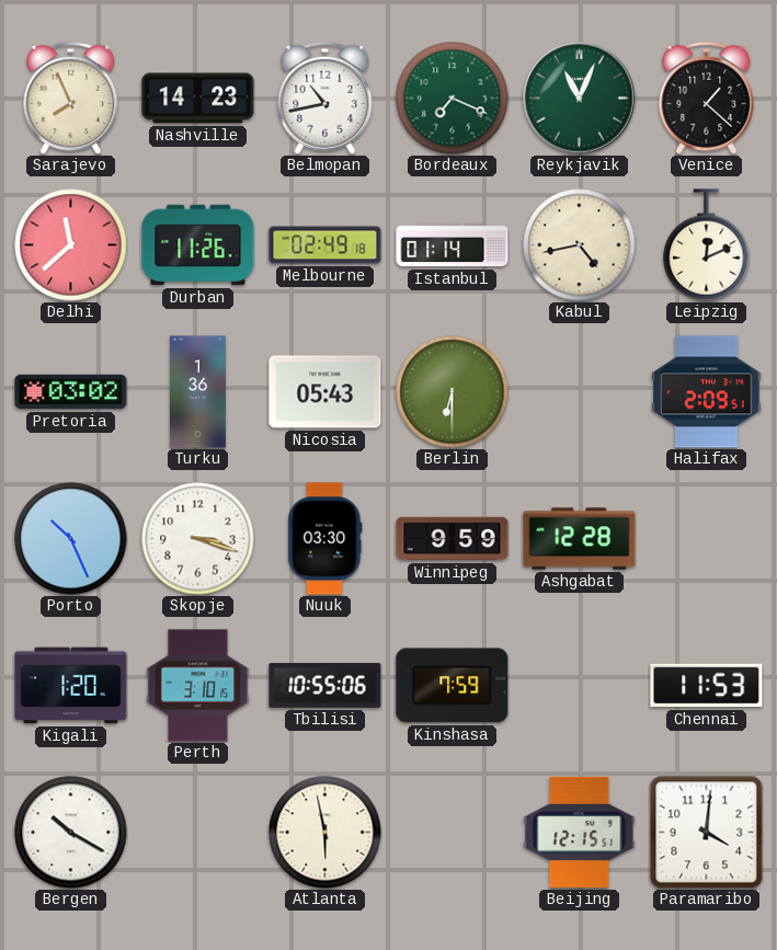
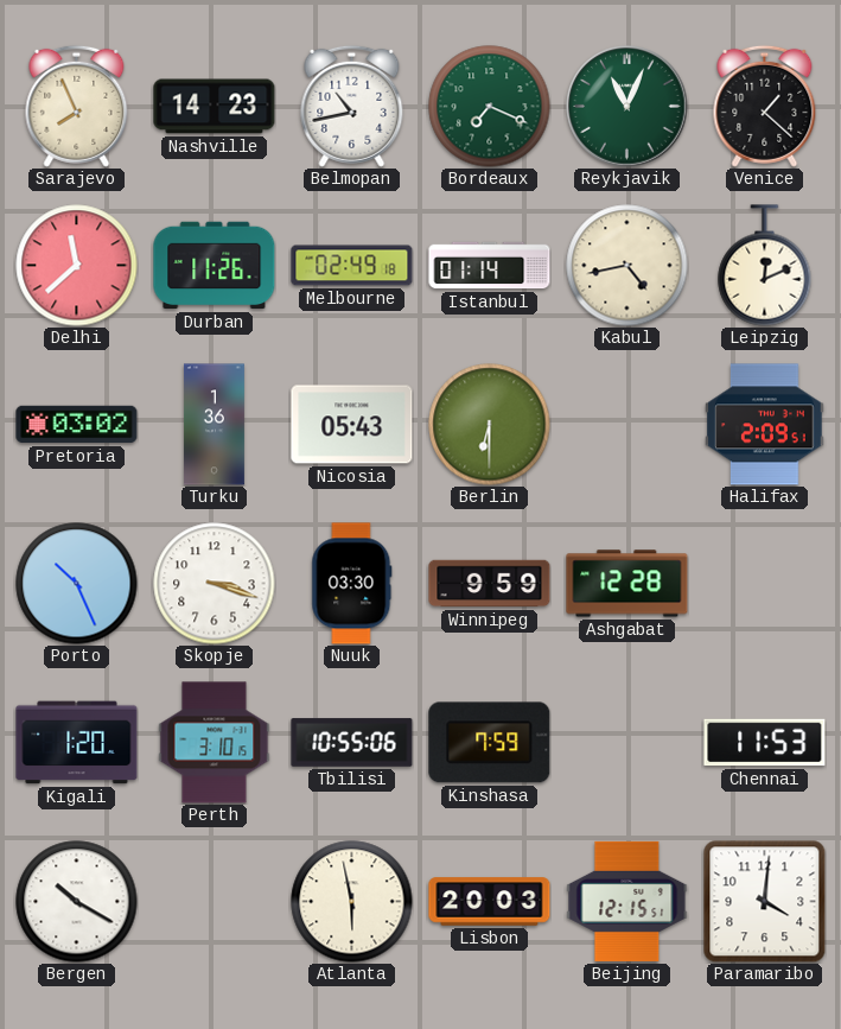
Lisbon: none -> 20:03 (490, 902)
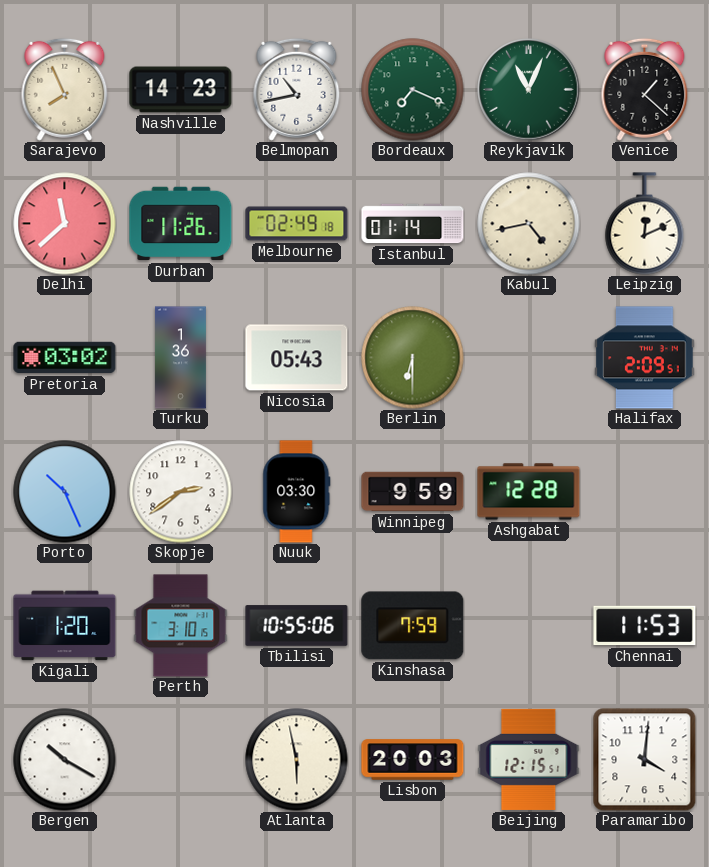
Skopje: 3:18 -> 2:39 (181, 492)
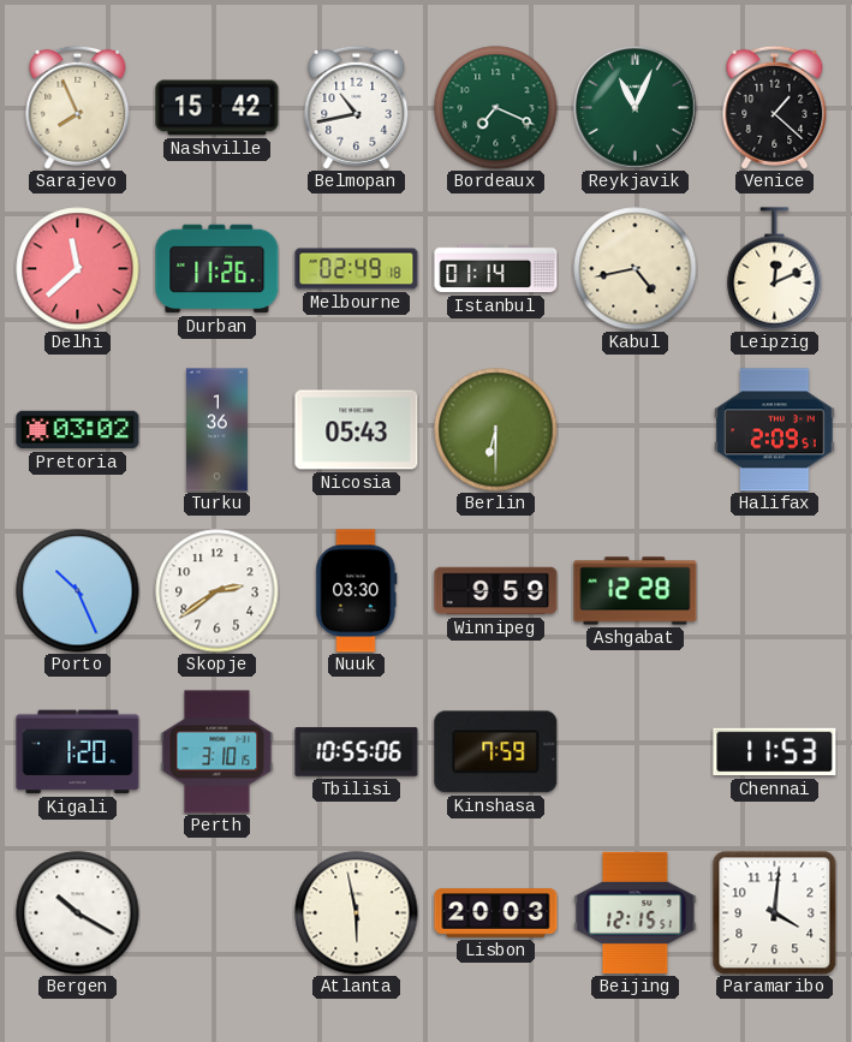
Nashville: 14:23 -> 15:42 (218, 108)
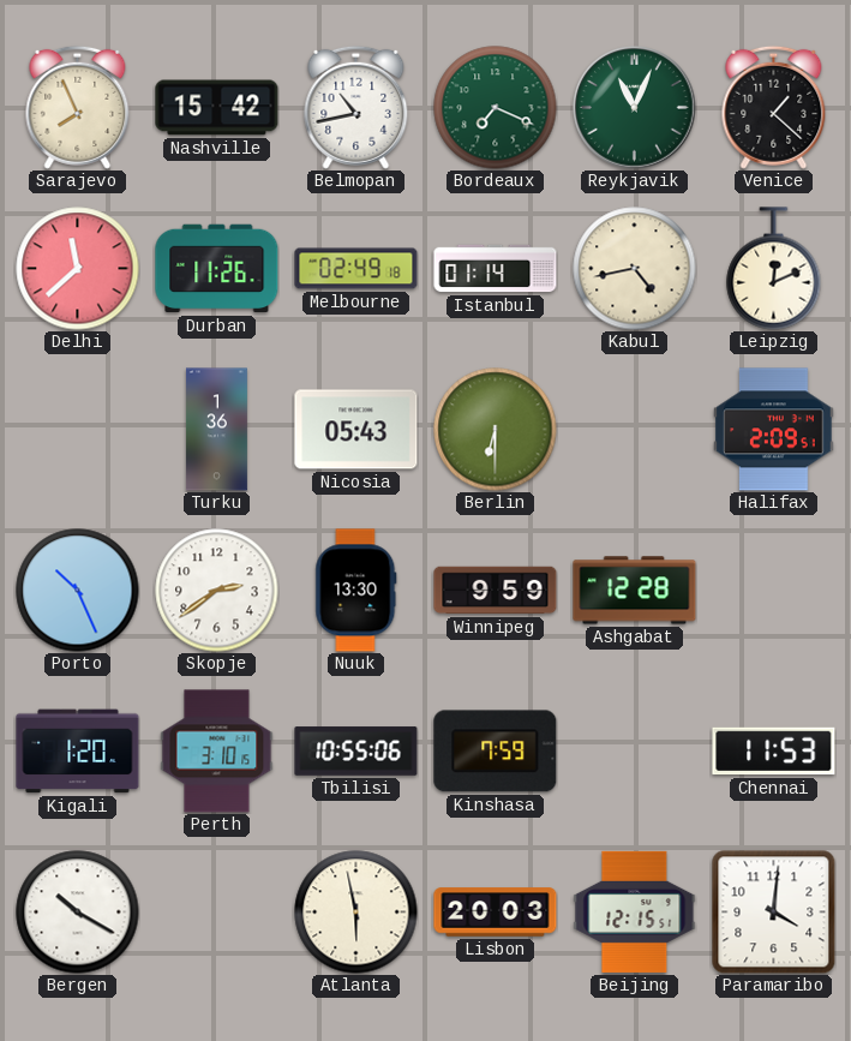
Pretoria: 03:02 -> none (78, 430)
Nuuk: 03:30 -> 13:30 (356, 591)
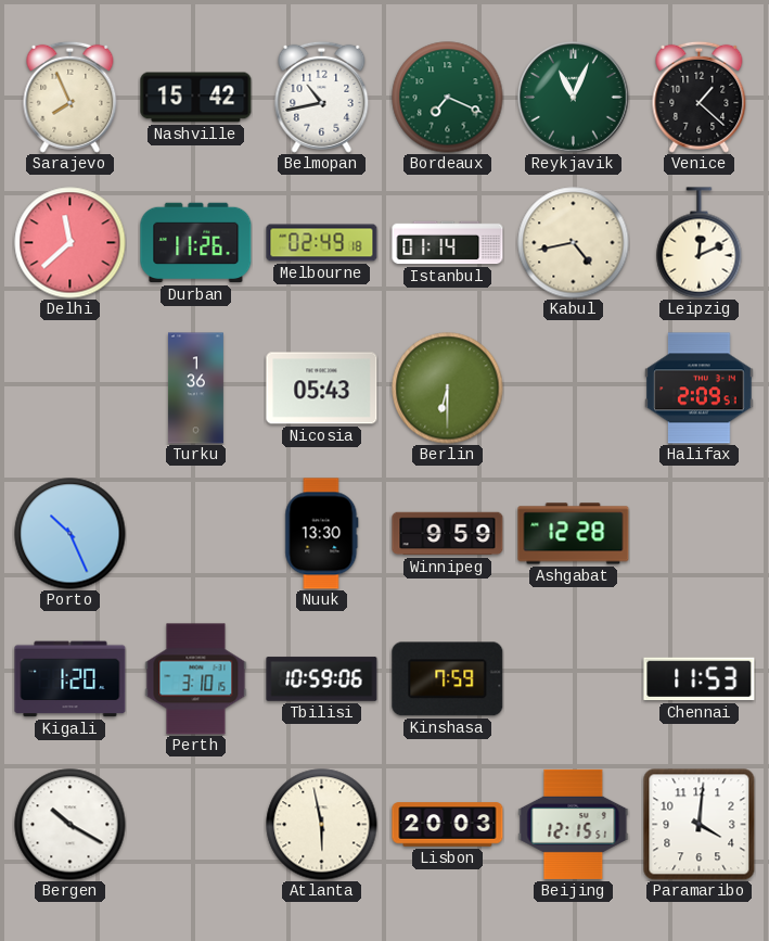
Skopje: 2:39 -> none (217, 591)
Tbilisi: 10:55 -> 10:59 (322, 679)
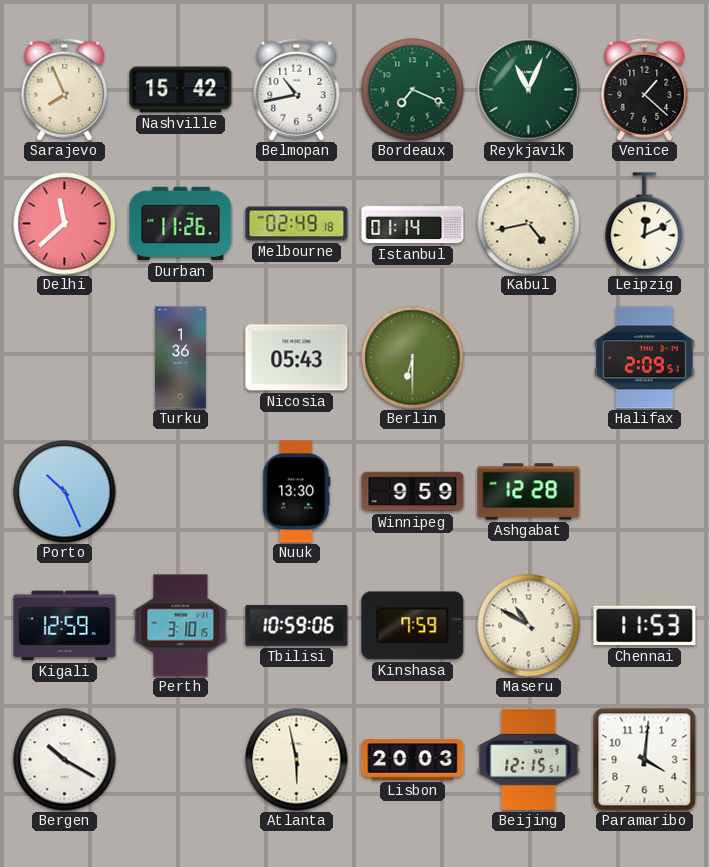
Kigali: 1:20 -> 12:59 (65, 626)
Maseru: none -> 10:50 (529, 626)
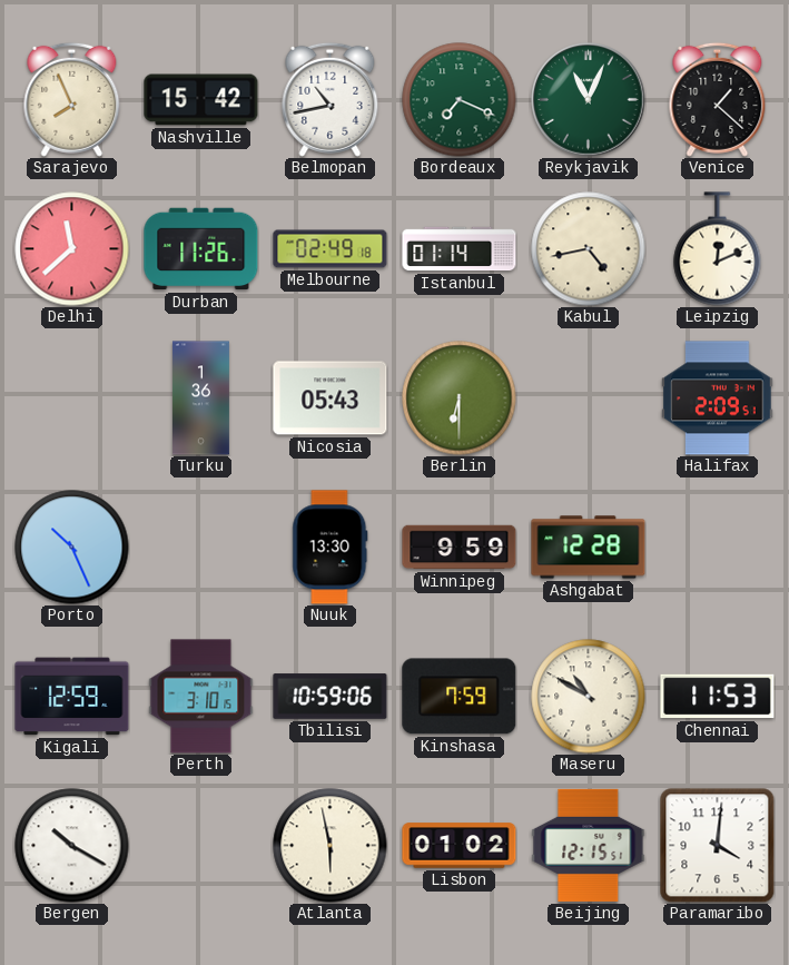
Lisbon: 20:03 -> 01:02 (460, 846)
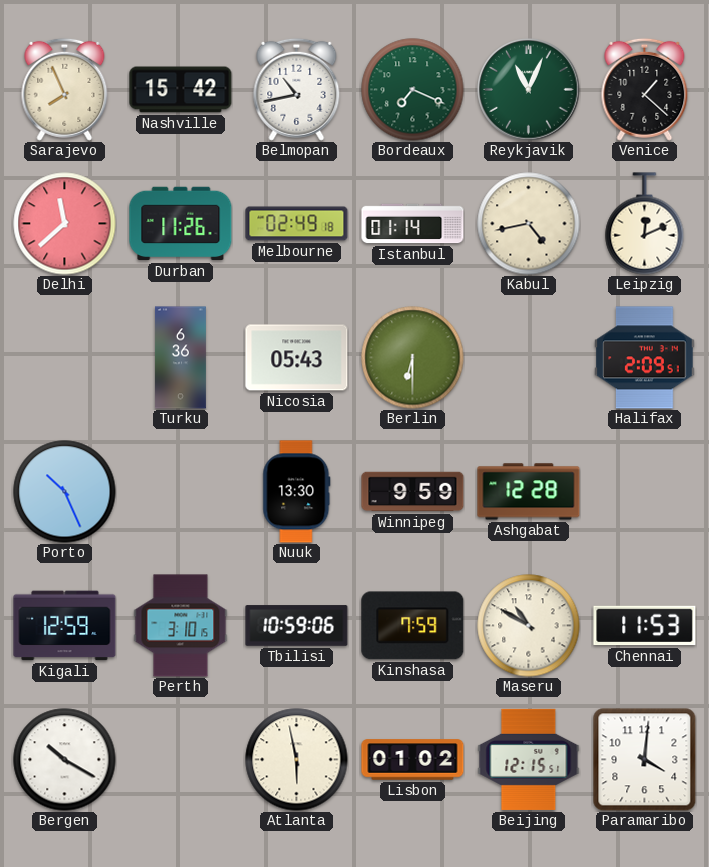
Turku: 1:36 -> 6:36 (180, 358)
